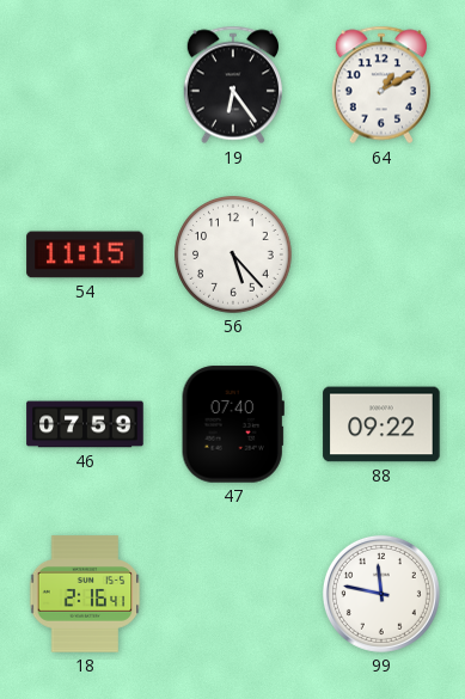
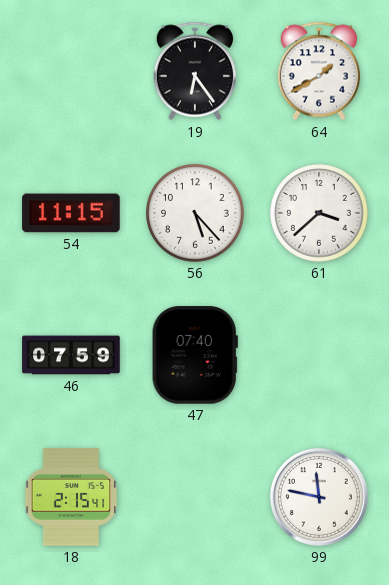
64: 1:10 -> 1:40 (318, 71)
61: none -> 3:38 (319, 213)
88: 09:22 -> none (381, 424)
18: 2:16 -> 2:15 (71, 497)
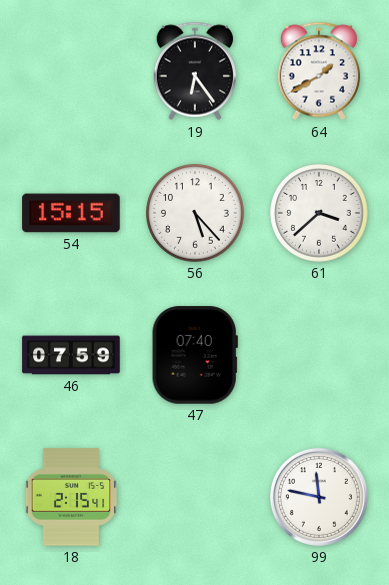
54: 11:15 -> 15:15 (71, 213)
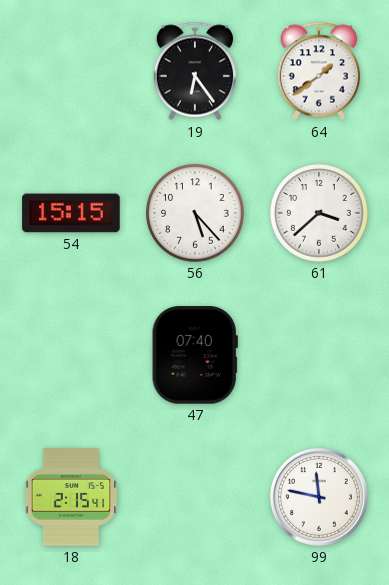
64: 1:40 -> 1:39 (318, 71)
46: 07:59 -> none (71, 355)
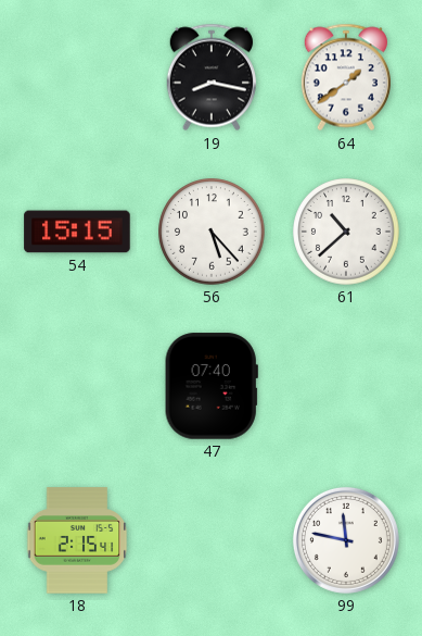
19: 6:24 -> 8:17 (210, 77)
61: 3:38 -> 10:38 (346, 232)
